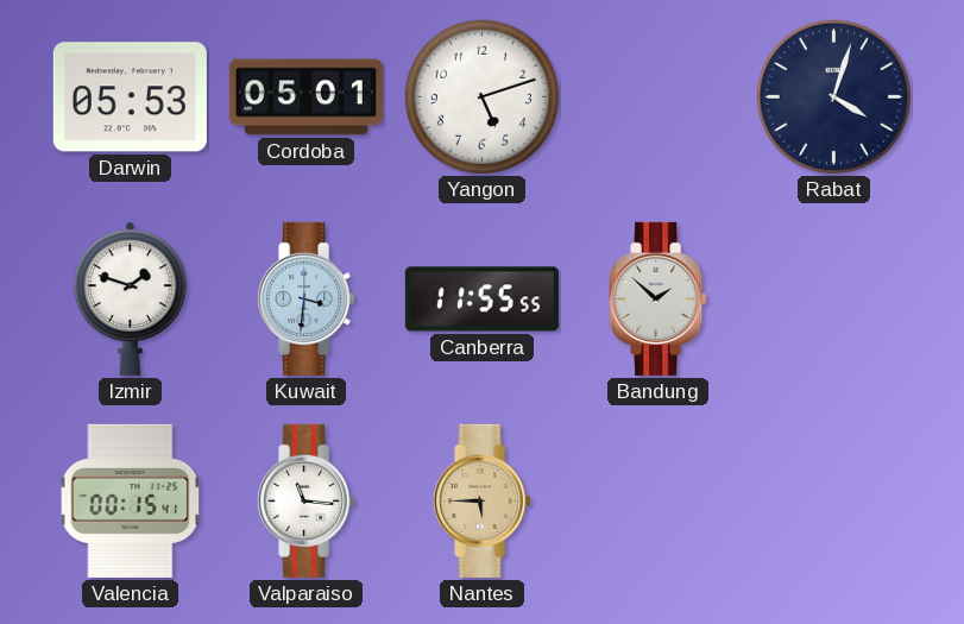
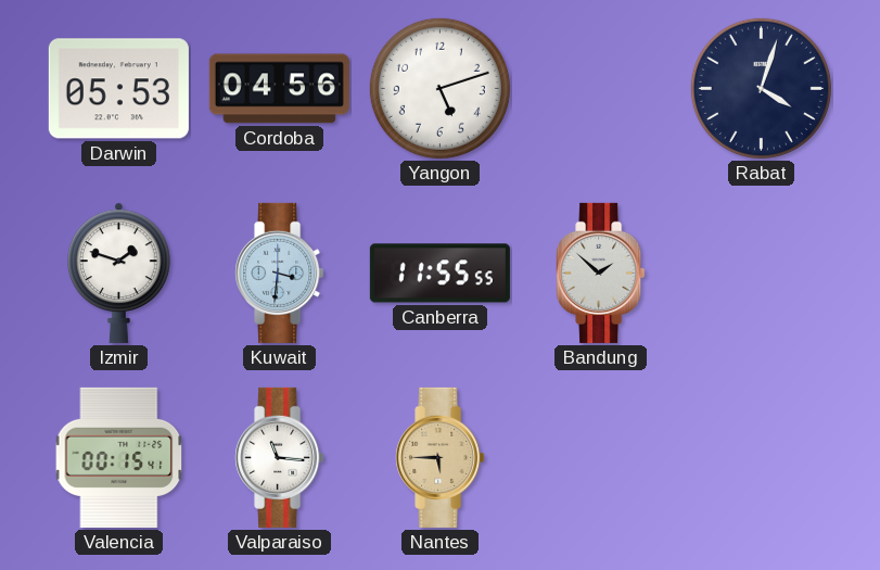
Cordoba: 05:01 -> 04:56 (279, 89)
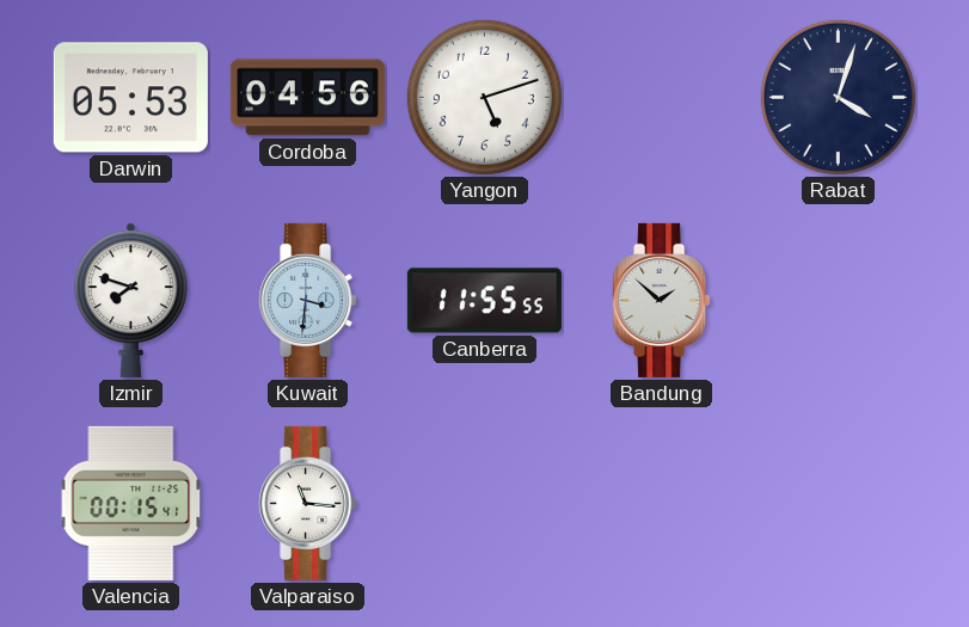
Izmir: 1:48 -> 7:48 (131, 300)
Nantes: 5:45 -> none (441, 457)
